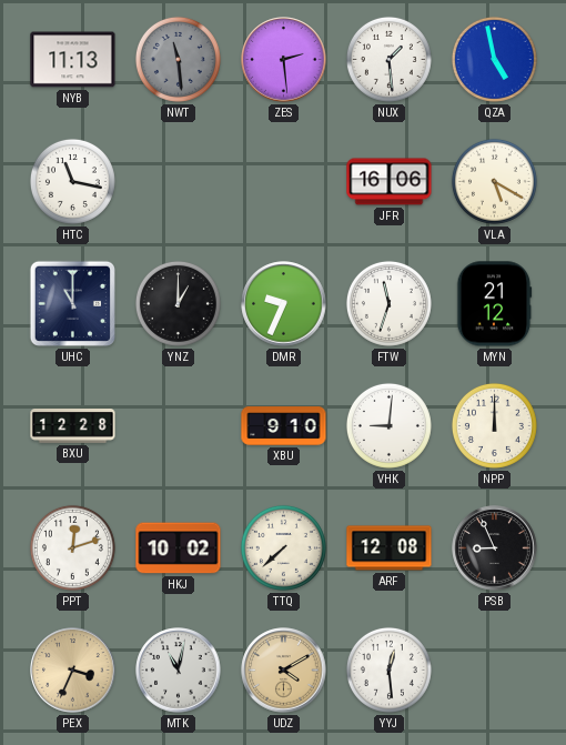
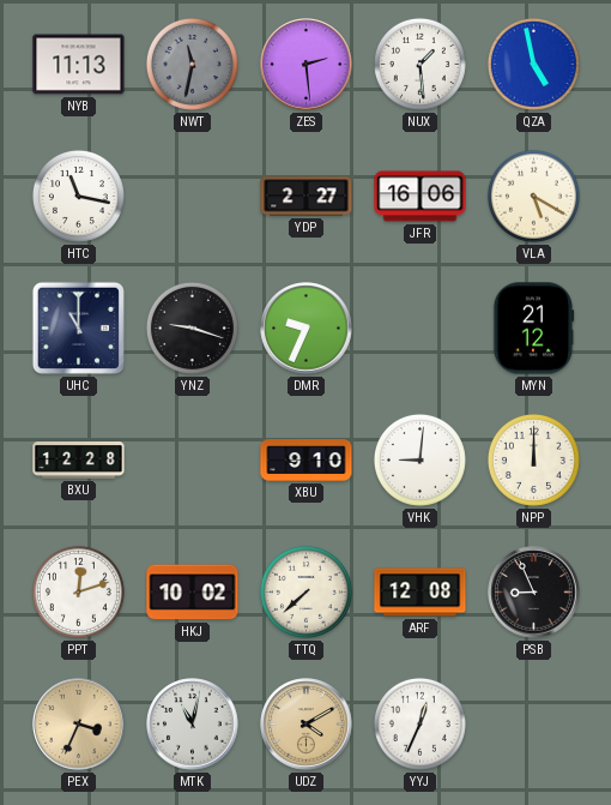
NWT: 11:29 -> 11:32 (192, 64)
YDP: none -> 2:27 (307, 197)
YNZ: 1:00 -> 9:18 (192, 328)
FTW: 11:33 -> none (388, 303)
YYJ: 12:29 -> 12:34 (419, 723)
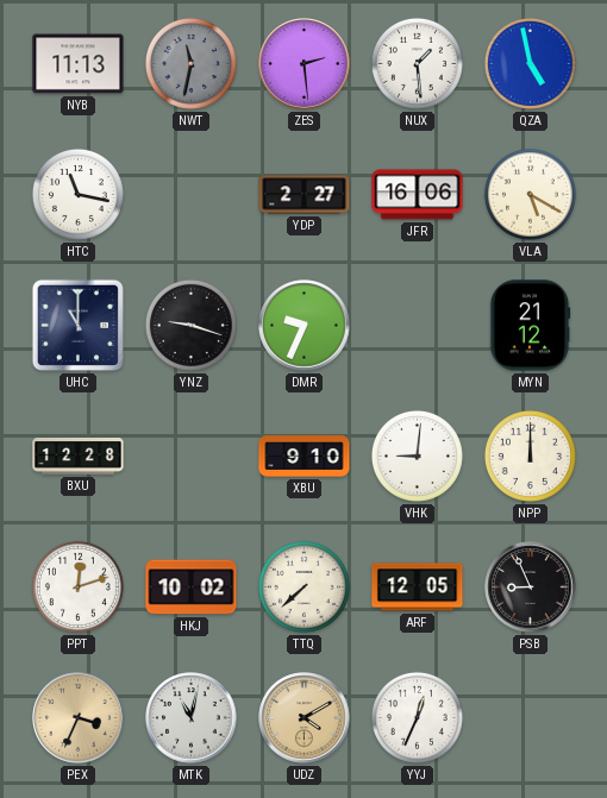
ARF: 12:08 -> 12:05 (418, 587)
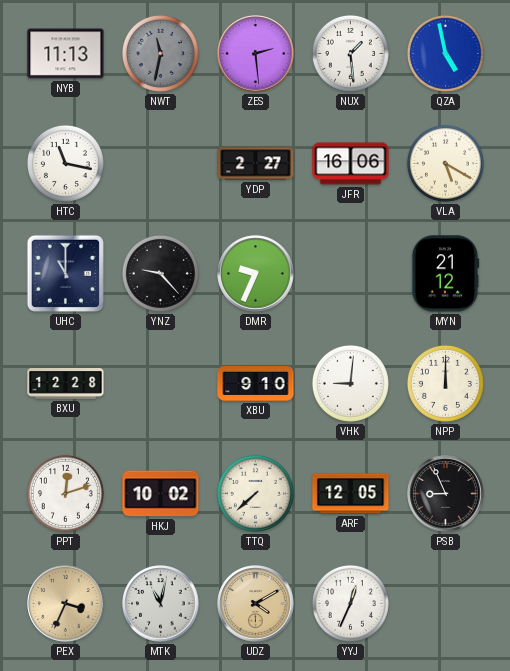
YNZ: 9:18 -> 9:23 (160, 273)
